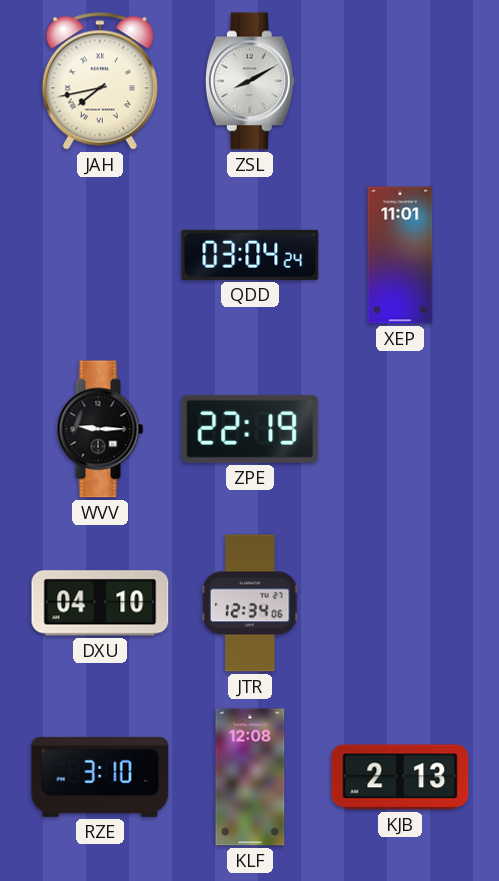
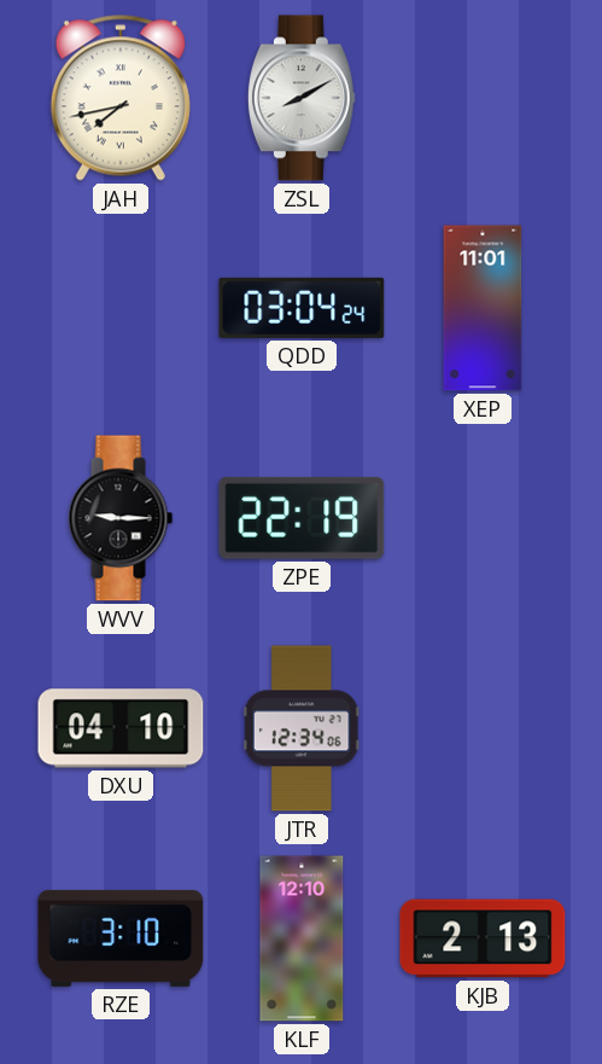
KLF: 12:08 -> 12:10 (302, 938)
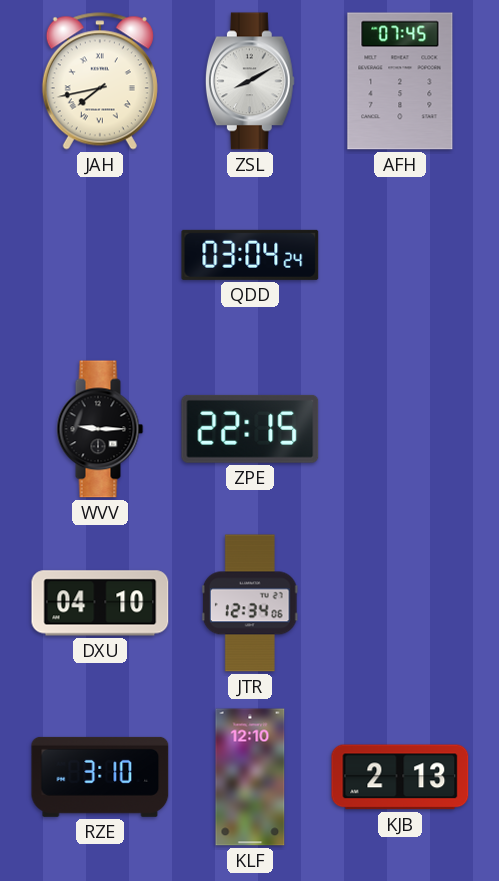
AFH: none -> 07:45 (400, 81)
XEP: 11:01 -> none (483, 308)
ZPE: 22:19 -> 22:15 (250, 429)
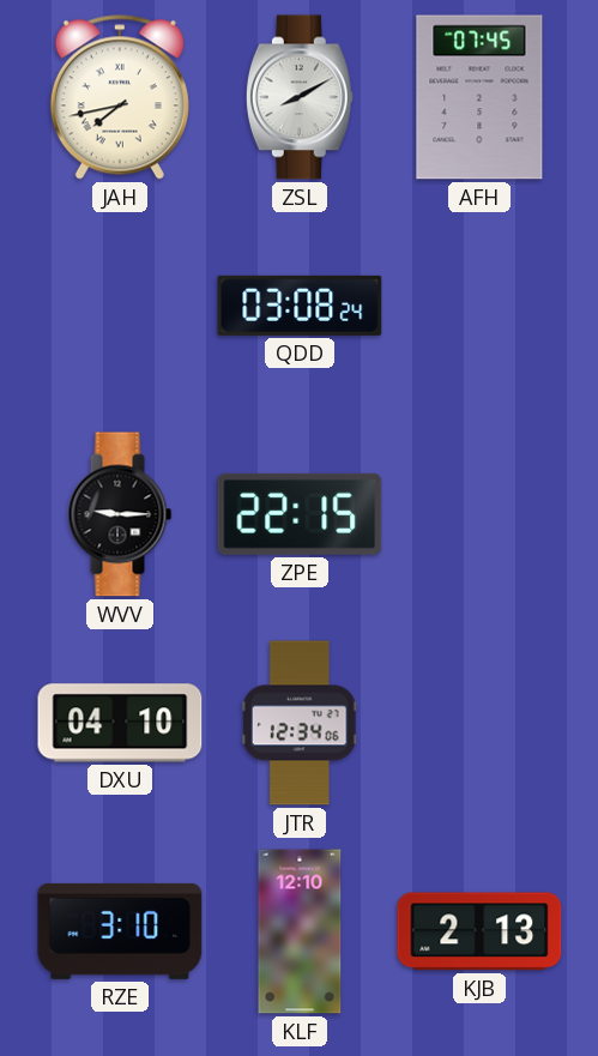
QDD: 03:04 -> 03:08 (300, 306)
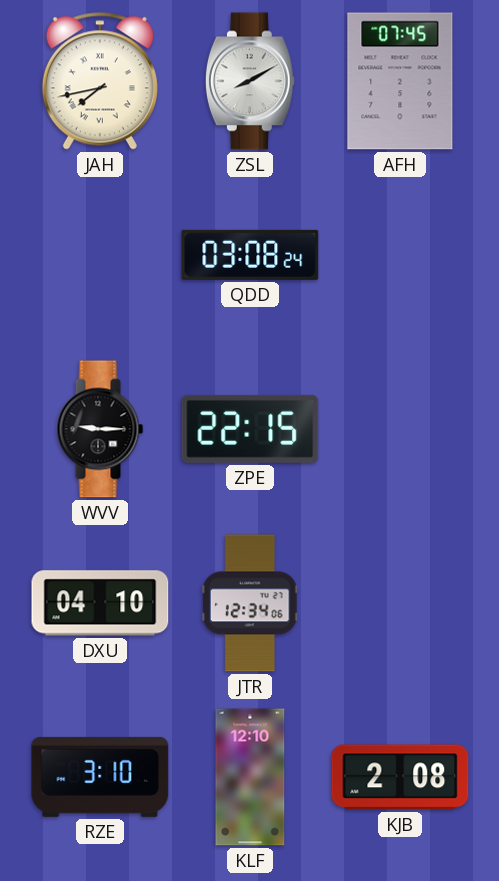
KJB: 2:13 -> 2:08 (400, 777)
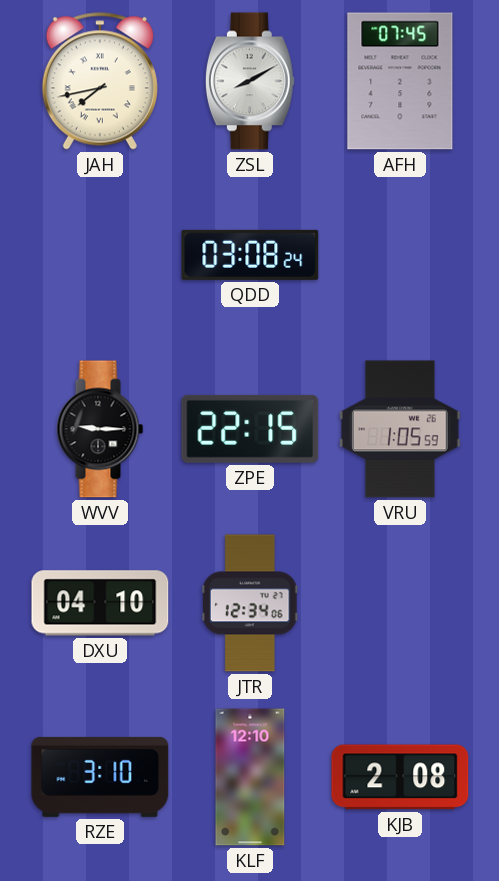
VRU: none -> 1:05 (400, 429)
